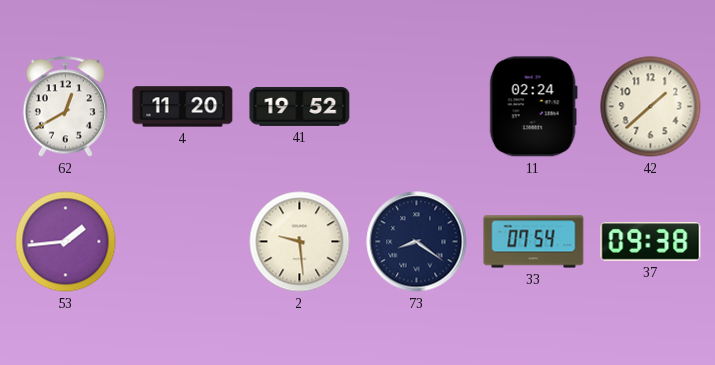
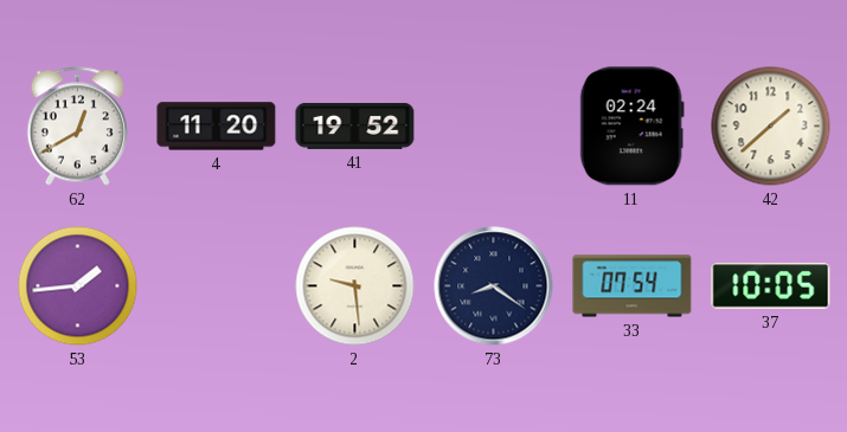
37: 09:38 -> 10:05 (771, 286)
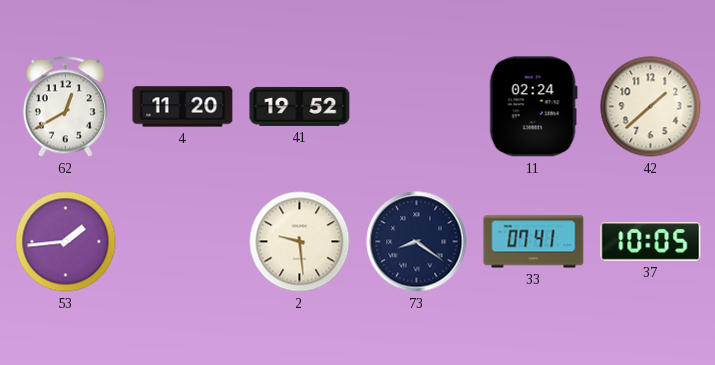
33: 07:54 -> 07:41 (534, 242)
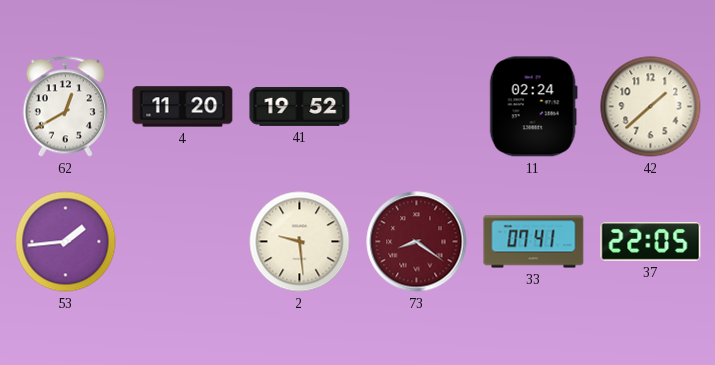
73 dial: navy -> burgundy (417, 242)
37: 10:05 -> 22:05 (651, 242)
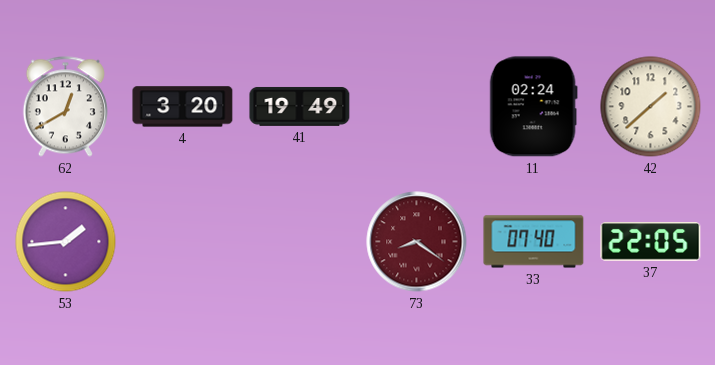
4: 11:20 -> 3:20 (183, 107)
41: 19:52 -> 19:49 (300, 106)
2: 9:29 -> none (300, 242)
33: 07:41 -> 07:40 (534, 242)
